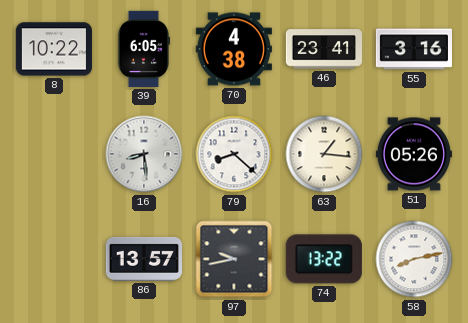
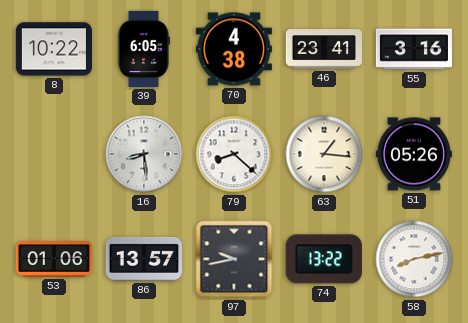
53: none -> 01:06 (54, 259)
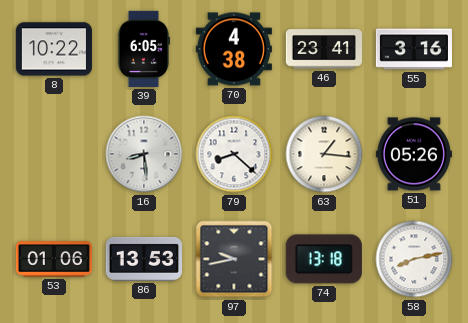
86: 13:57 -> 13:53 (144, 259)
74: 13:22 -> 13:18 (324, 259)
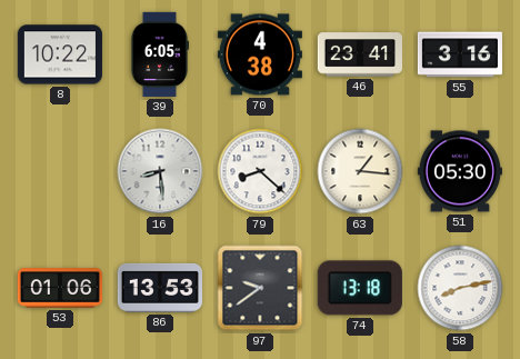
51: 05:26 -> 05:30 (460, 171)
97: 9:43 -> 9:39 (260, 288)
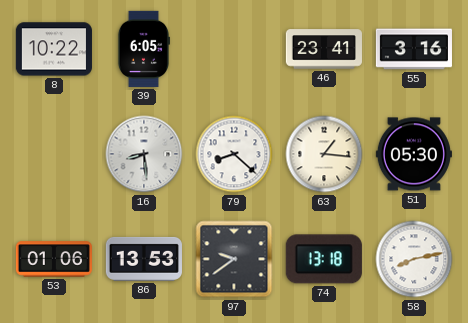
70: 4:38 -> none (260, 54)
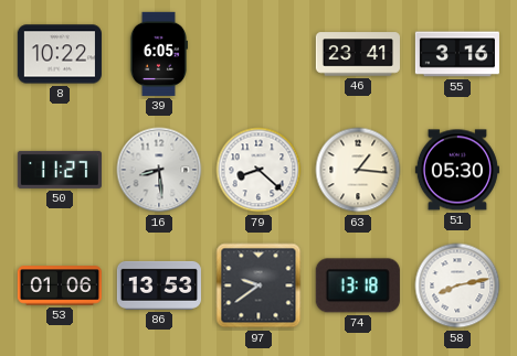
50: none -> 11:27 (60, 170)
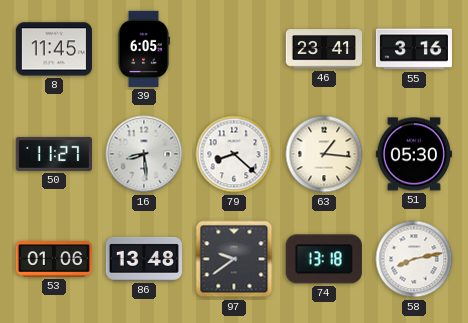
8: 10:22 -> 11:45 (54, 49)
86: 13:53 -> 13:48 (144, 259)
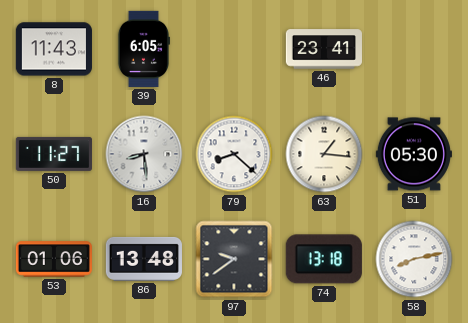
8: 11:45 -> 11:43 (54, 49)
55: 3:16 -> none (414, 49)
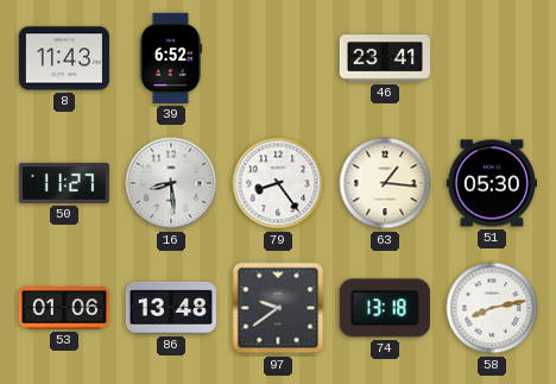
39: 6:05 -> 6:52 (170, 58)
79: 8:22 -> 8:24 (278, 183)
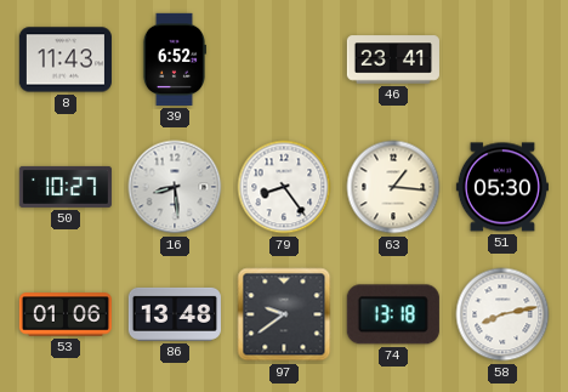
50: 11:27 -> 10:27 (66, 187)
